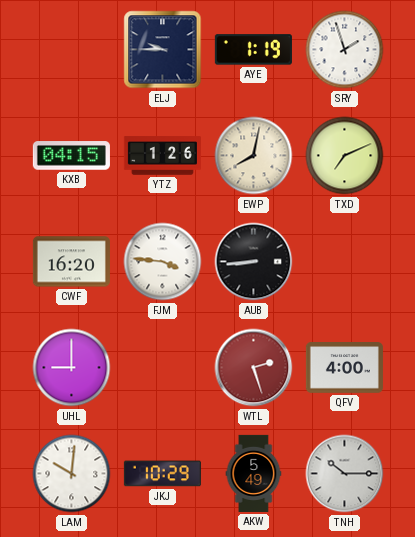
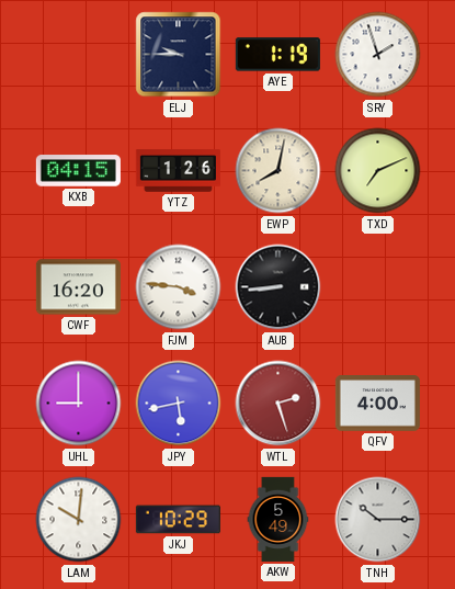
JPY: none -> 5:43 (179, 404)
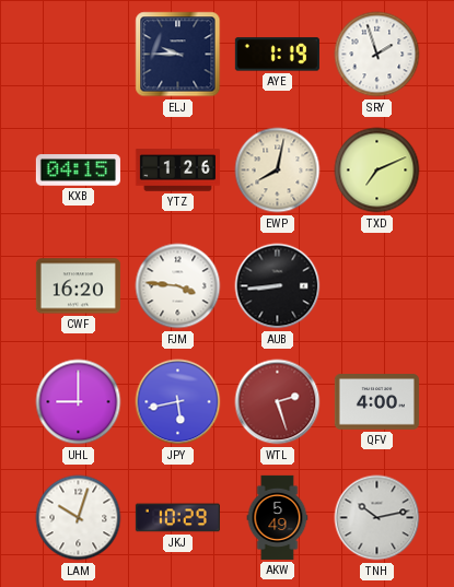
LAM: 10:01 -> 10:03 (79, 518)
TNH: 10:15 -> 10:13 (377, 518)
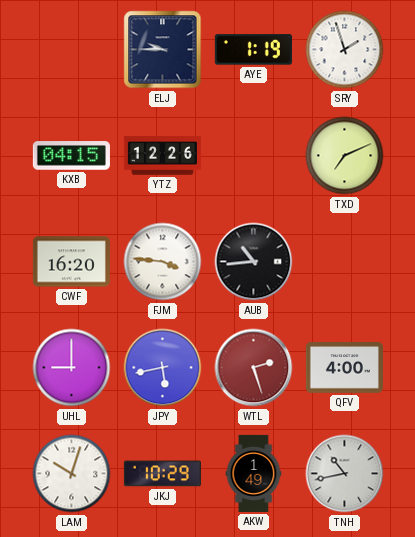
YTZ: 1:26 -> 12:26 (162, 156)
EWP: 8:02 -> none (278, 171)
AUB: 8:44 -> 10:44 (254, 262)
AKW: 5:49 -> 1:49 (254, 473)
TNH: 10:13 -> 10:43 (345, 474)
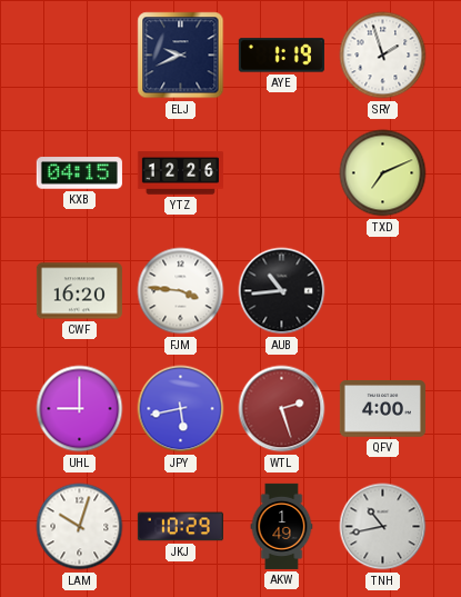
ELJ: 9:45 -> 9:41 (181, 56)
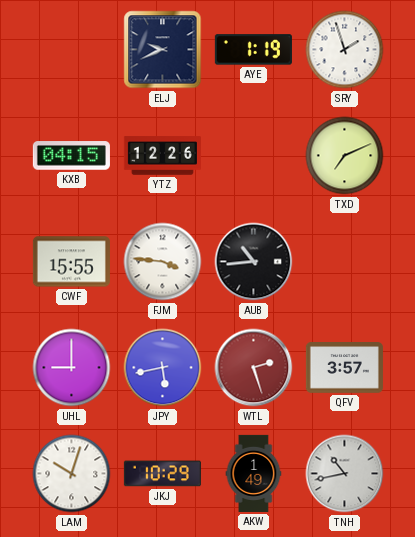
CWF: 16:20 -> 15:55 (71, 262)
QFV: 4:00 -> 3:57 (344, 368)
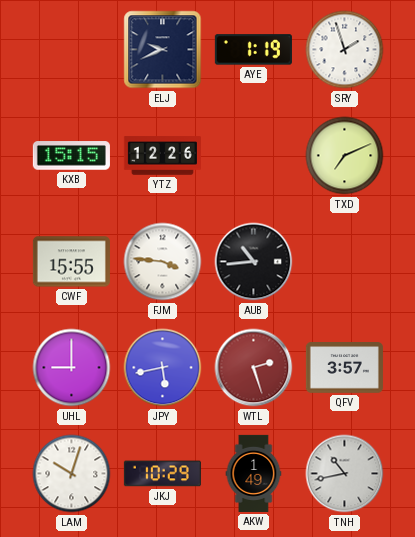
KXB: 04:15 -> 15:15 (71, 156)
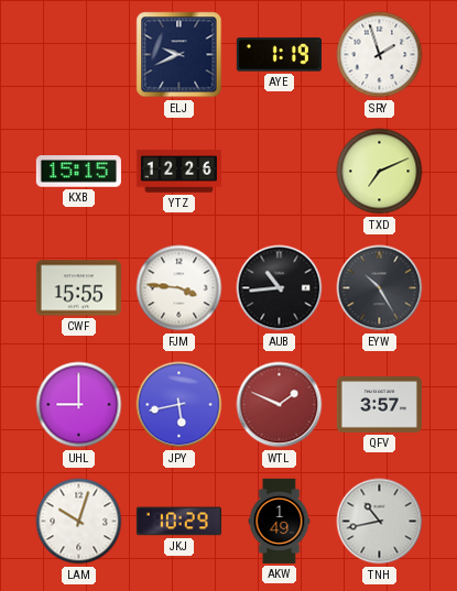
EYW: none -> 10:25 (380, 288)
WTL: 2:27 -> 1:49 (280, 405)
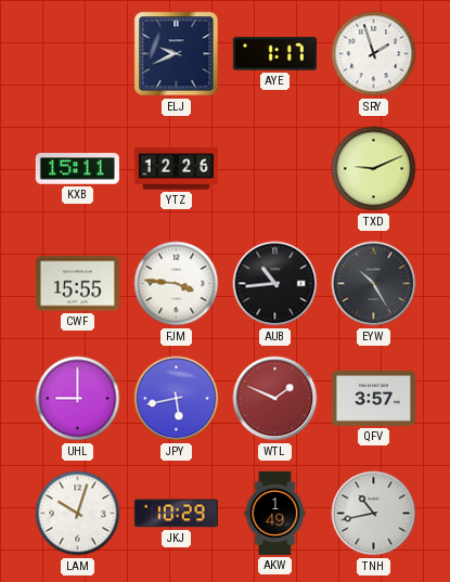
AYE: 1:19 -> 1:17 (274, 54)
KXB: 15:15 -> 15:11 (77, 169)
TXD: 7:11 -> 9:11 (374, 169)
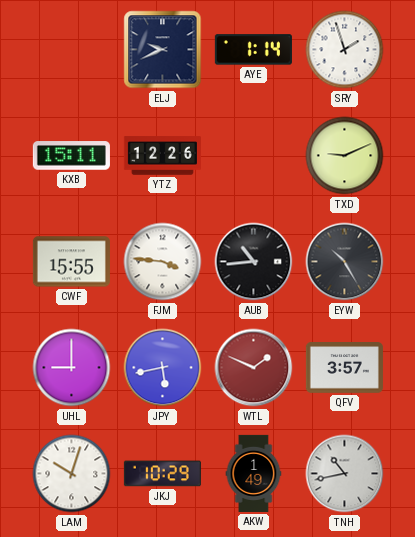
AYE: 1:17 -> 1:14 (253, 50)
